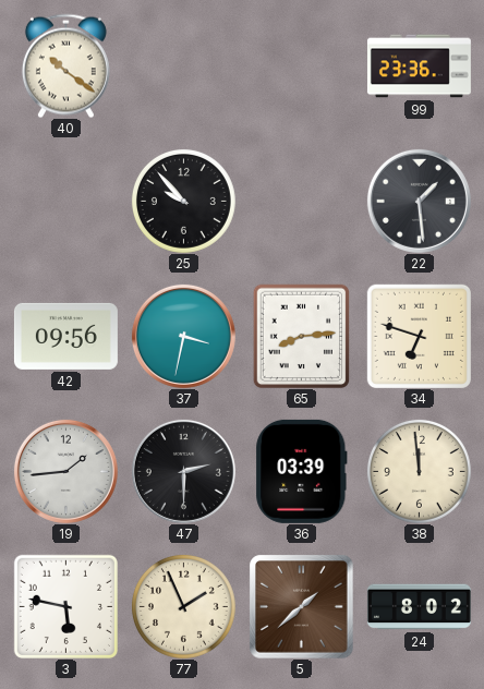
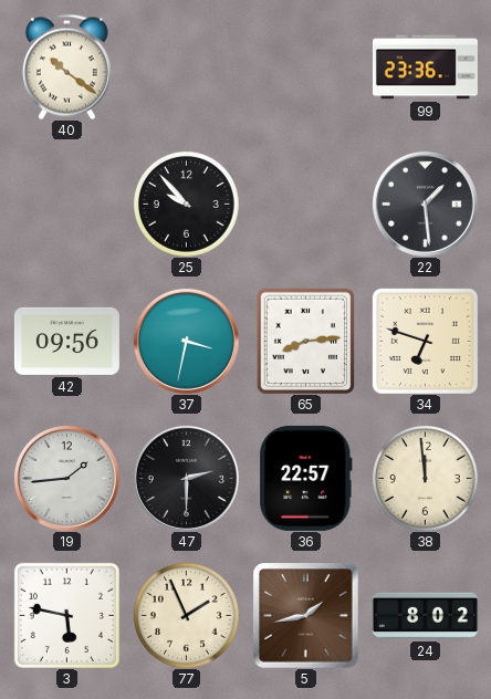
36: 03:39 -> 22:57 (306, 478)
5: 1:38 -> 1:43 (305, 615)
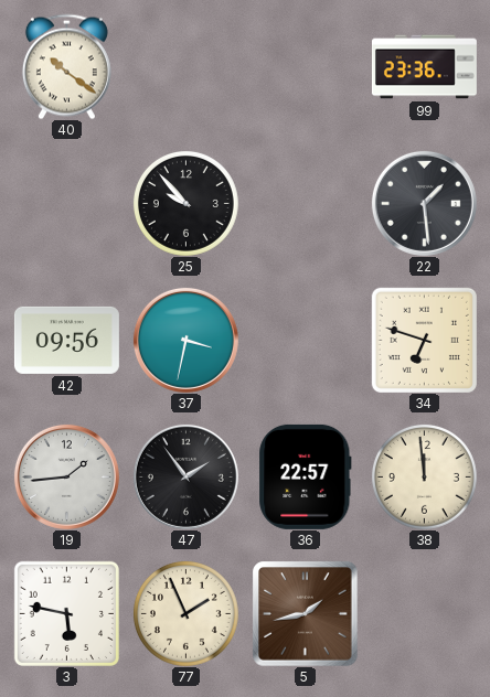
65: 8:14 -> none (306, 341)
47: 2:30 -> 1:54 (185, 476)
24: 8:02 -> none (425, 616)
